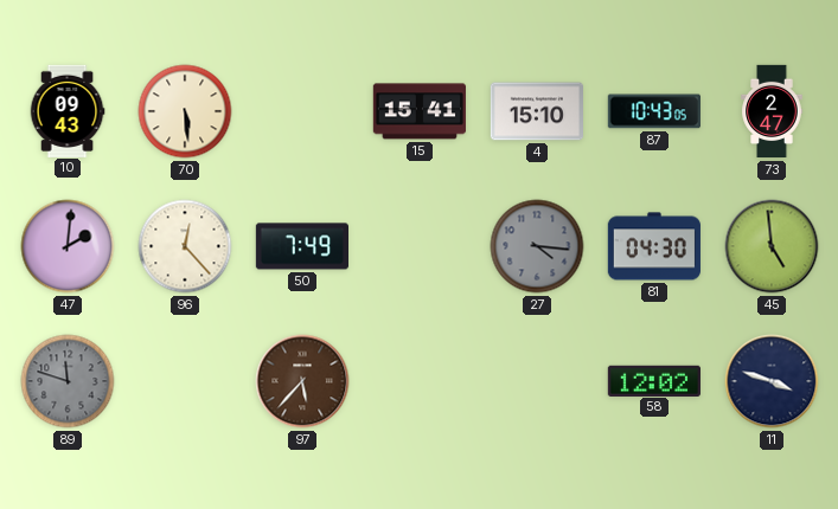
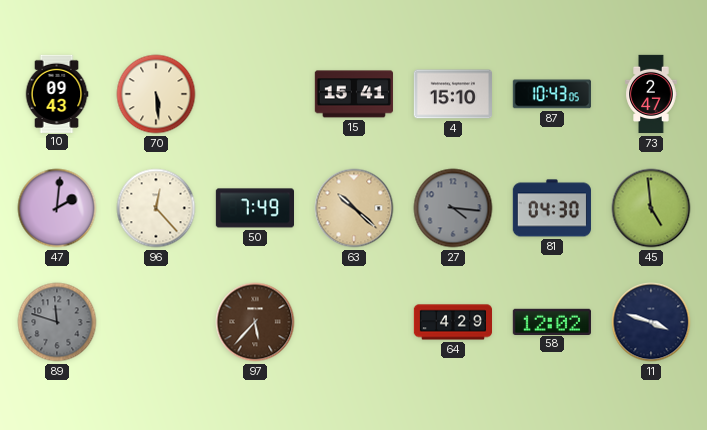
63: none -> 10:22 (354, 208)
64: none -> 4:29 (453, 322)
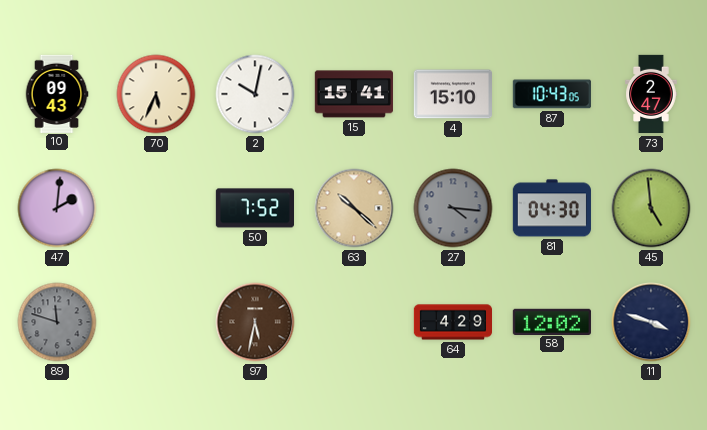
70: 5:29 -> 5:34 (156, 94)
2: none -> 10:02 (255, 94)
96: 12:23 -> none (156, 208)
50: 7:49 -> 7:52 (254, 208)
97: 5:37 -> 5:32 (255, 322)
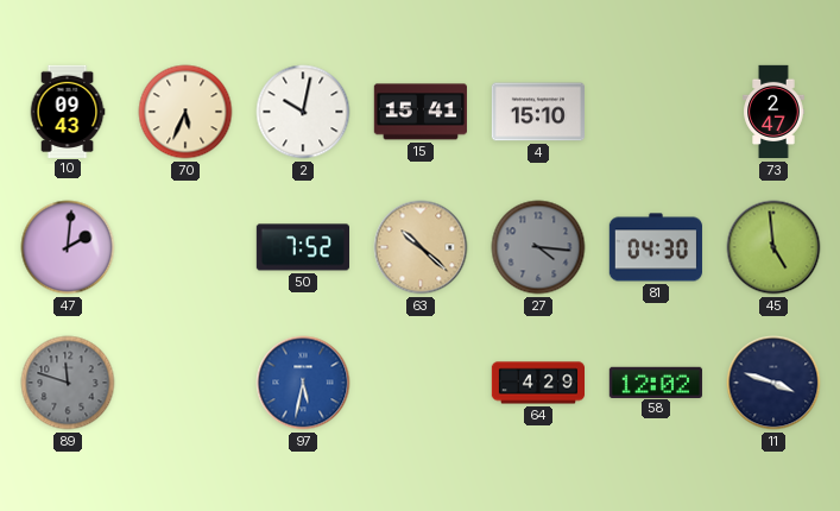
87: 10:43 -> none (552, 94)
97 dial: brown -> blue (303, 383)
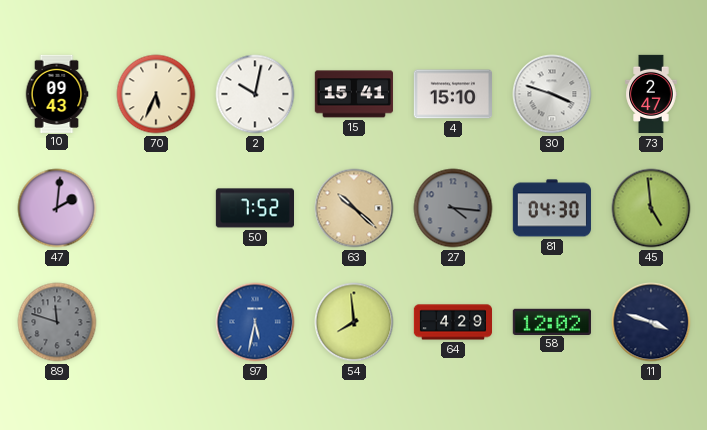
30: none -> 3:48 (552, 94)
54: none -> 7:59 (354, 322)
